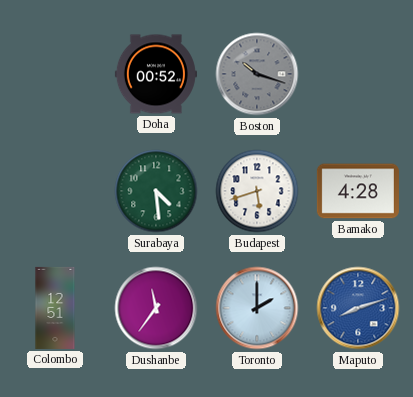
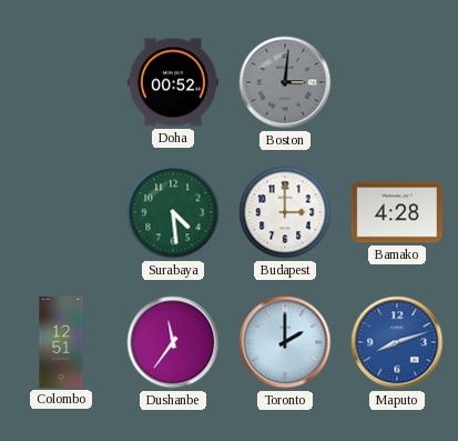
Boston: 10:18 -> 3:01 (285, 82)
Budapest: 5:42 -> 3:00 (285, 212)
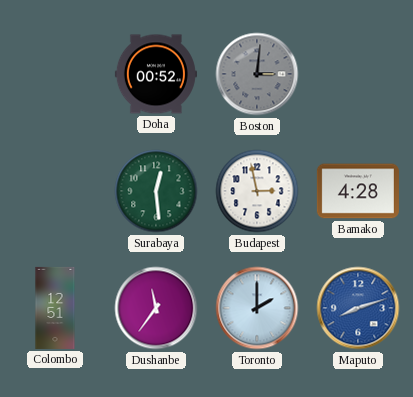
Surabaya: 4:29 -> 12:29 (156, 191)
Budapest: 3:00 -> 2:58 (257, 191)
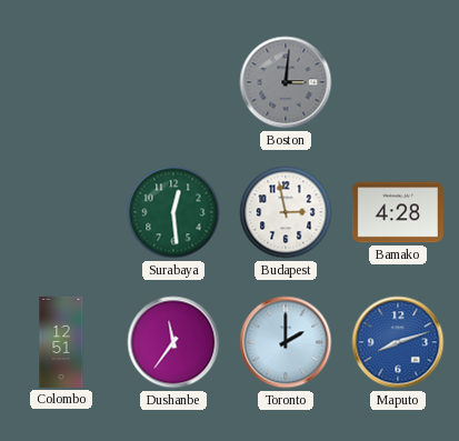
Doha: 00:52 -> none (156, 74)
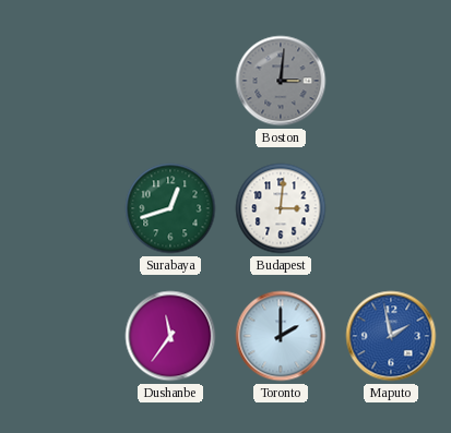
Surabaya: 12:29 -> 12:42 (170, 208)
Budapest: 2:58 -> 3:01 (281, 208)
Bamako: 4:28 -> none (398, 212)
Colombo: 12:51 -> none (61, 342)
Maputo: 8:12 -> 1:58 (391, 336)
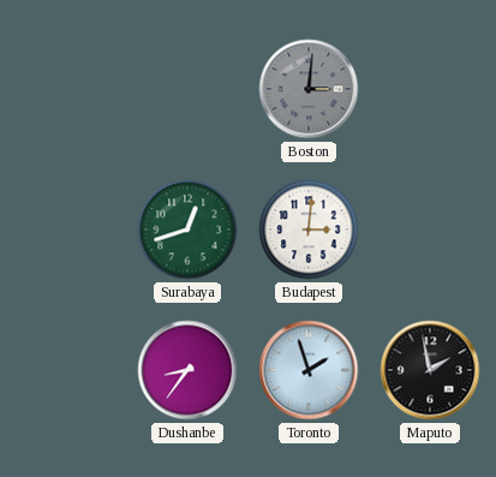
Dushanbe: 11:36 -> 8:36 (187, 370)
Toronto: 2:00 -> 1:57 (309, 370)
Maputo dial: blue -> black (430, 370)
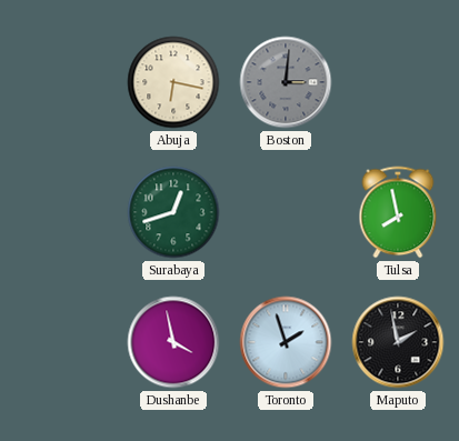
Abuja: none -> 6:17 (173, 82)
Budapest: 3:01 -> none (309, 229)
Tulsa: none -> 7:58 (398, 212)
Dushanbe: 8:36 -> 3:58 (173, 342)
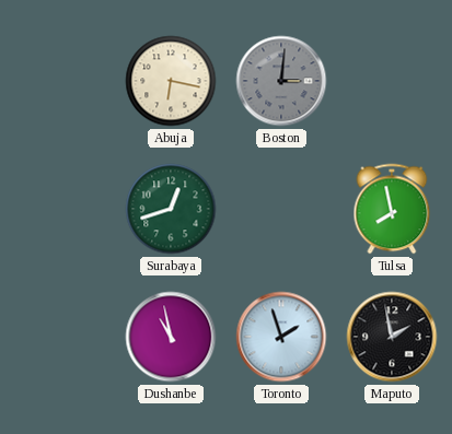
Dushanbe: 3:58 -> 10:58 (171, 337)
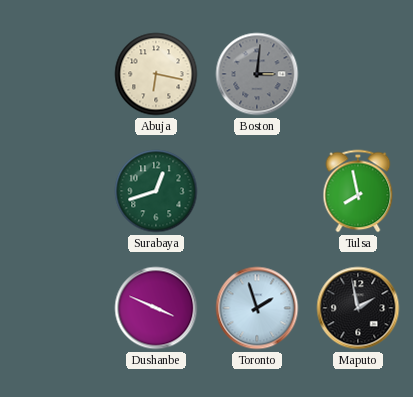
Dushanbe: 10:58 -> 3:49 (156, 308)
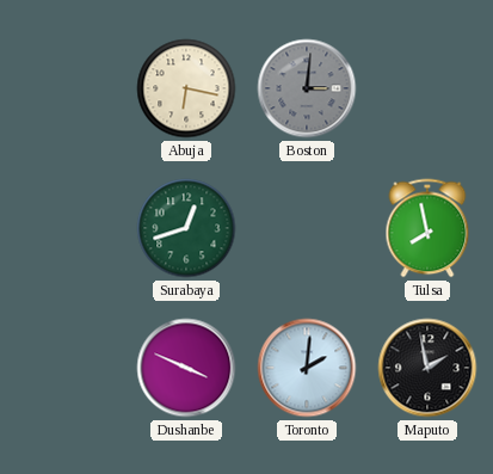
Toronto: 1:57 -> 2:01 (307, 368)
